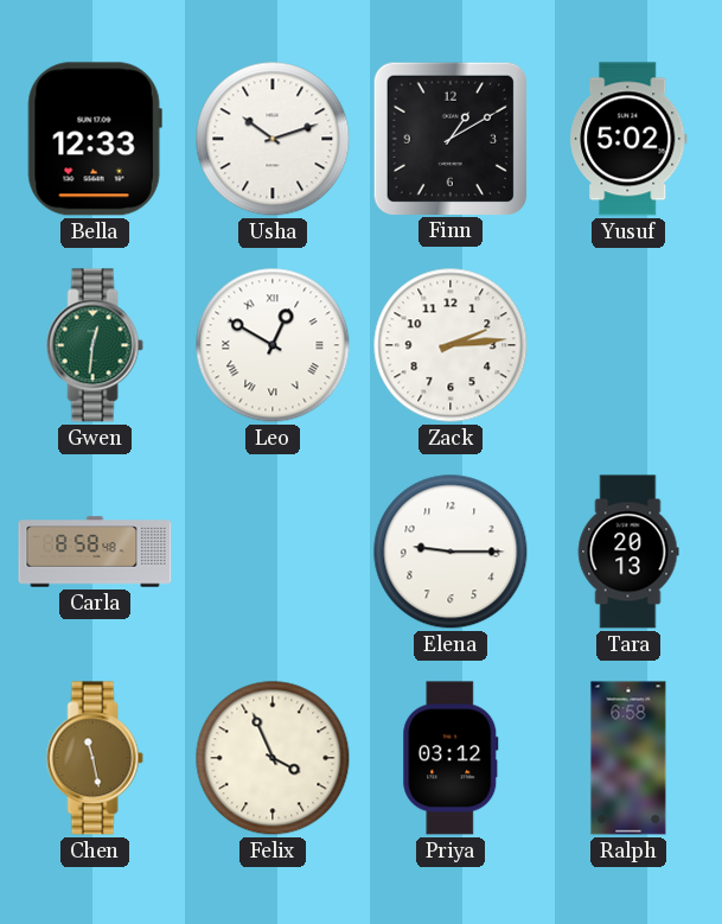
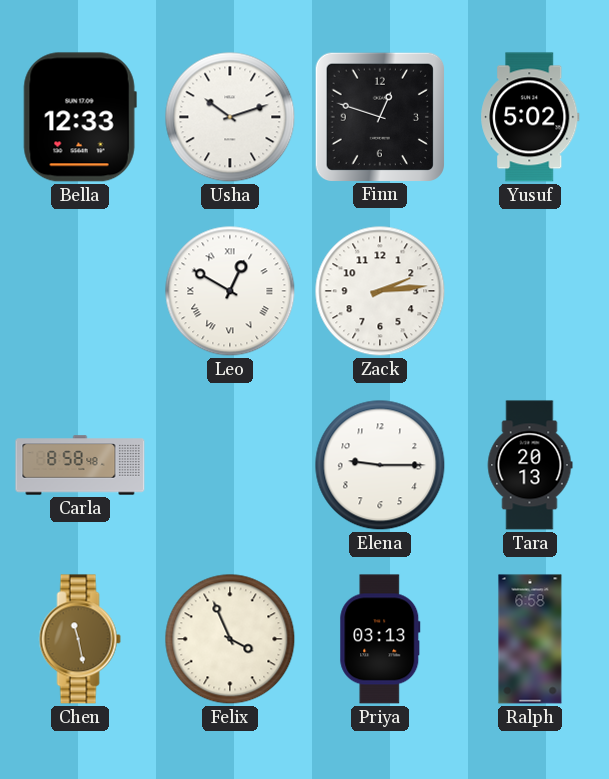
Finn: 1:10 -> 12:48 (379, 116)
Gwen: 12:31 -> none (95, 345)
Priya: 03:12 -> 03:13 (380, 639)
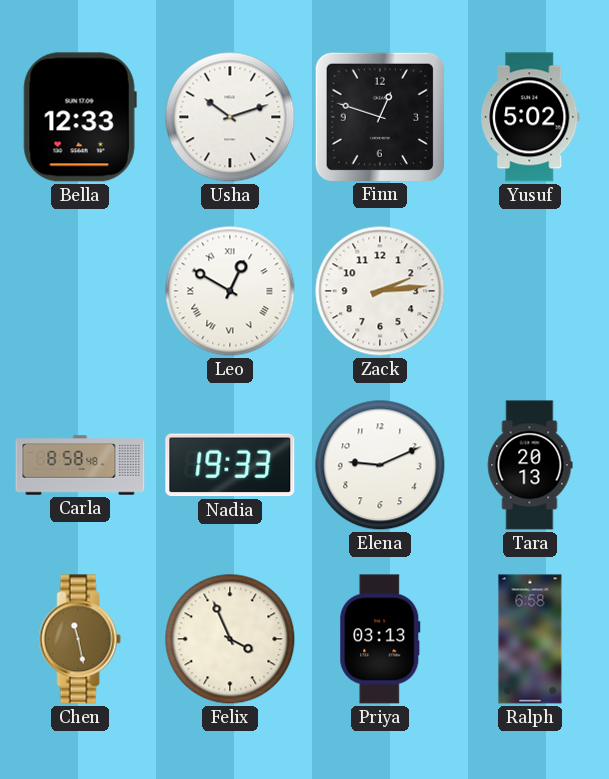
Nadia: none -> 19:33 (230, 465)
Elena: 9:15 -> 9:11 (380, 465)
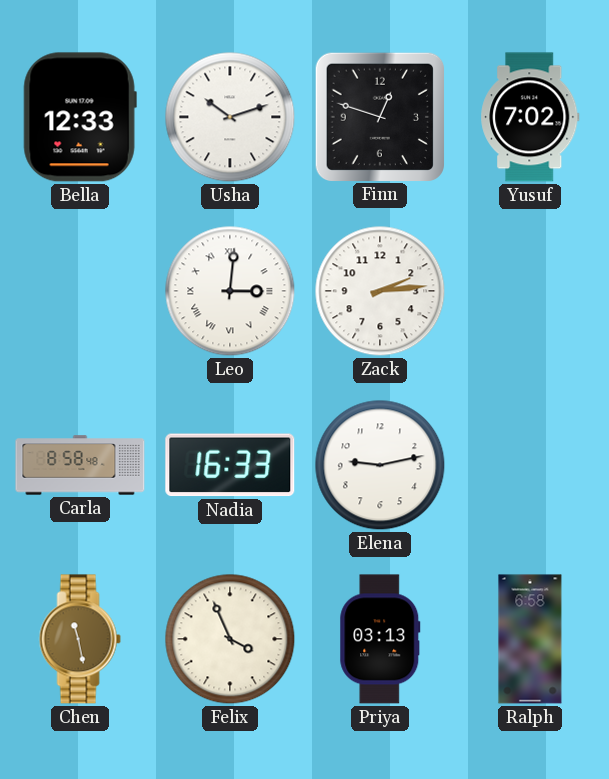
Yusuf: 5:02 -> 7:02 (530, 117)
Leo: 12:50 -> 3:01 (230, 291)
Nadia: 19:33 -> 16:33 (230, 465)
Elena: 9:11 -> 9:13 (380, 465)
Tara: 20:13 -> none (530, 465)
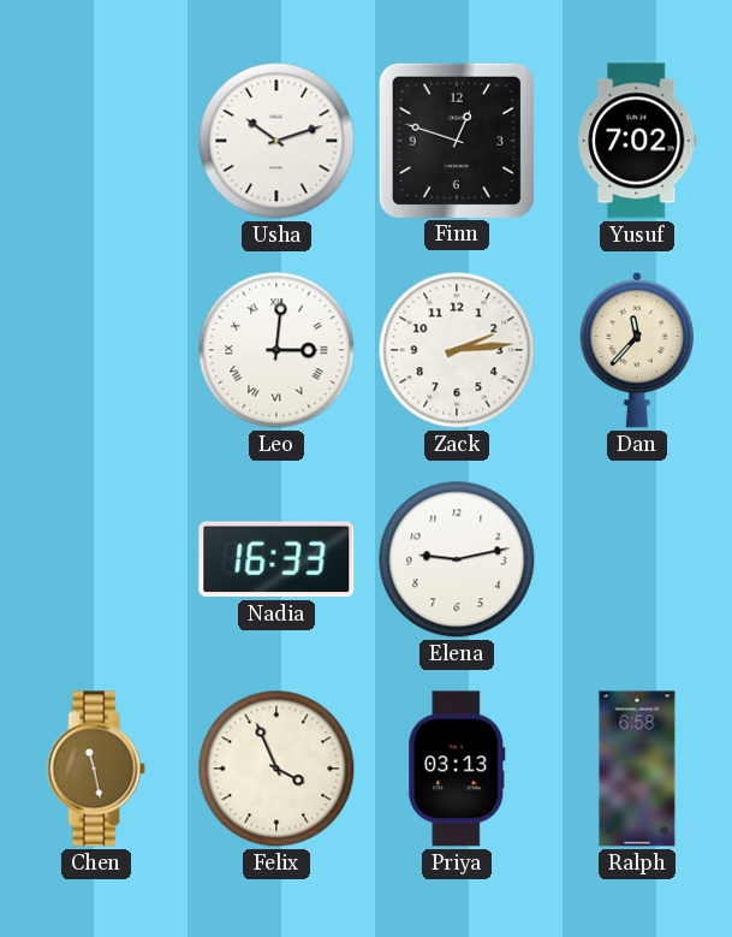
Bella: 12:33 -> none (80, 117)
Dan: none -> 11:37 (637, 350)
Carla: 8:58 -> none (80, 465)
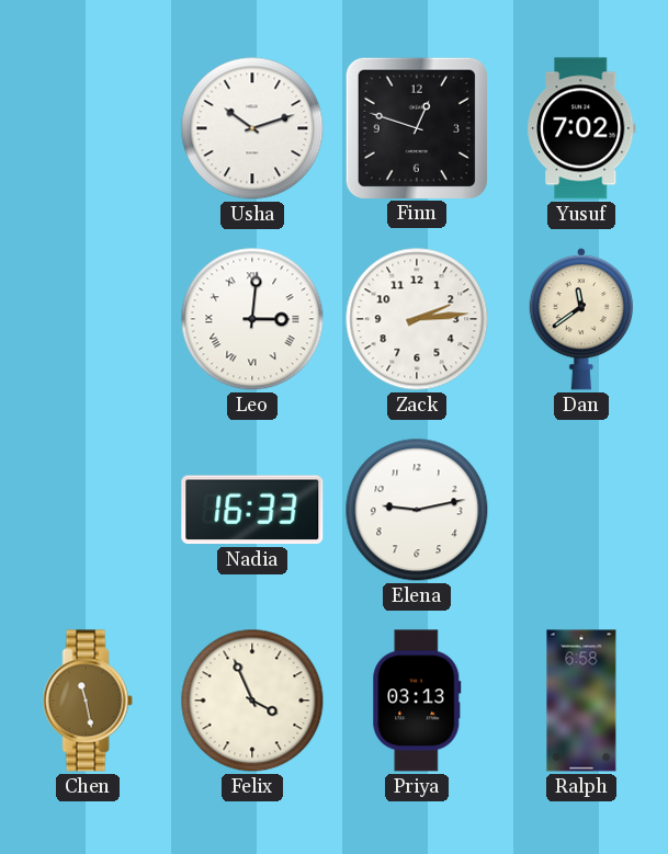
Dan: 11:37 -> 11:39 (581, 319)
